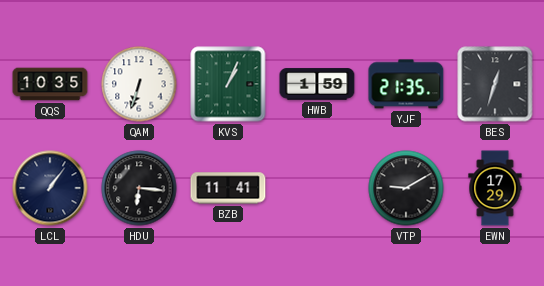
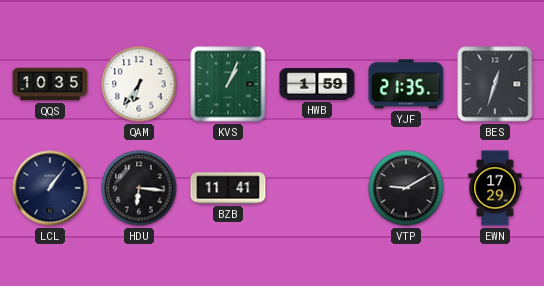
QAM: 6:33 -> 6:36 (139, 84)
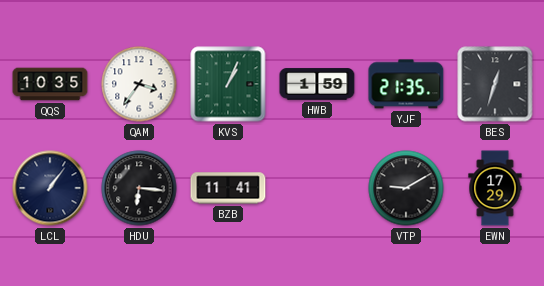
QAM: 6:36 -> 3:36 (139, 84)
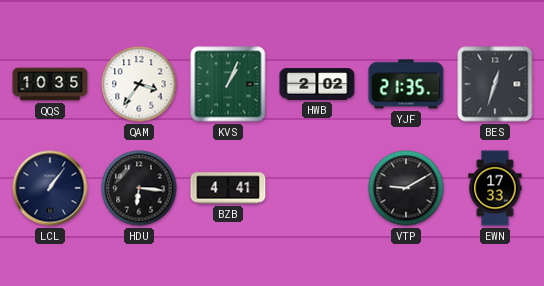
HWB: 1:59 -> 2:02 (317, 84)
BZB: 11:41 -> 4:41 (228, 188)
EWN: 17:29 -> 17:33 (495, 188)
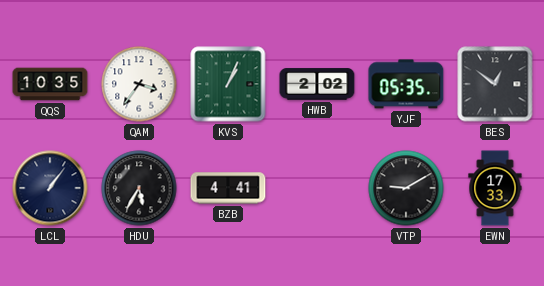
YJF: 21:35 -> 05:35 (406, 84)
BES: 12:33 -> 12:51 (495, 84)
HDU: 6:16 -> 5:35 (139, 188)
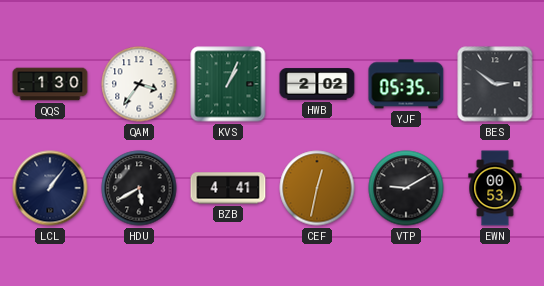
QQS: 10:35 -> 1:30 (50, 84)
BES: 12:51 -> 2:51 (495, 84)
HDU: 5:35 -> 5:40 (139, 188)
CEF: none -> 12:32 (317, 188)
EWN: 17:33 -> 00:53 (495, 188)
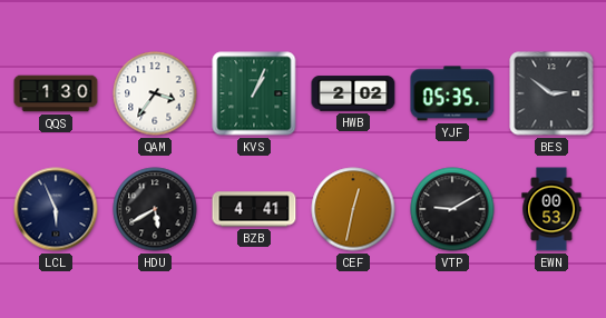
LCL: 1:06 -> 5:56 (56, 209)
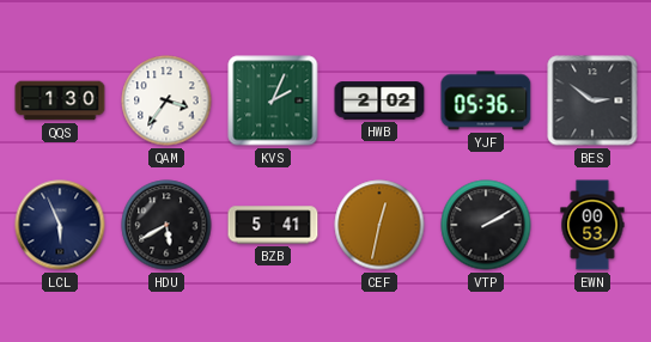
KVS: 1:04 -> 2:04 (273, 100)
YJF: 05:35 -> 05:36 (486, 100)
BZB: 4:41 -> 5:41 (273, 225)
VTP: 9:10 -> 2:10 (486, 225)
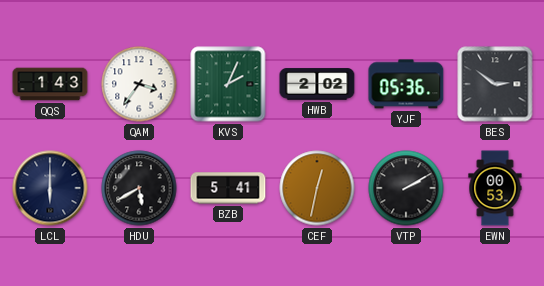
QQS: 1:30 -> 1:43 (50, 84)
LCL: 5:56 -> 6:00 (50, 188)
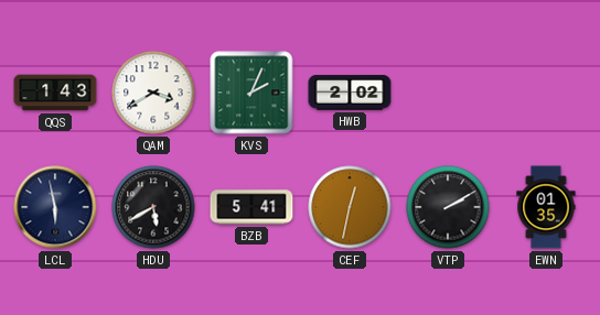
QAM: 3:36 -> 3:40 (153, 93)
YJF: 05:36 -> none (406, 84)
BES: 2:51 -> none (495, 84)
LCL: 6:00 -> 5:58 (55, 207)
EWN: 00:53 -> 01:35 (546, 207)
